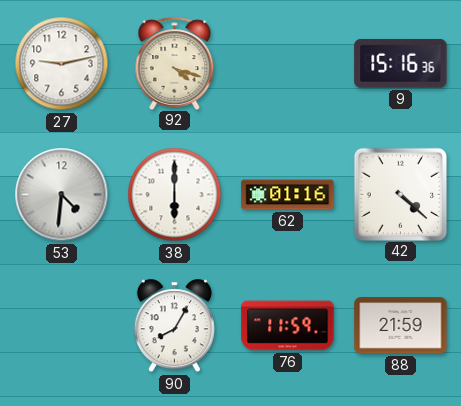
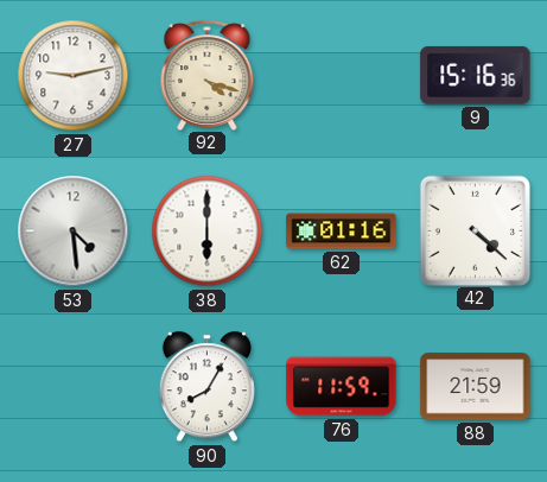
53: 4:31 -> 4:29 (74, 232)
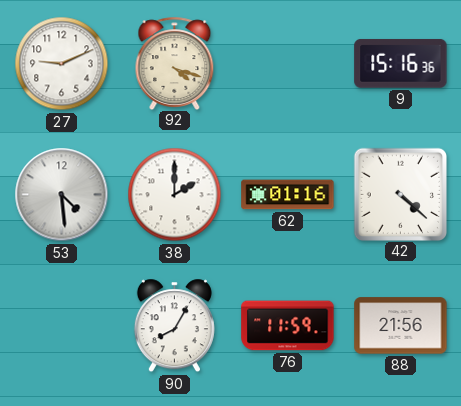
27: 9:13 -> 9:11 (62, 64)
38: 6:00 -> 2:00 (175, 195)
88: 21:59 -> 21:56 (401, 326)
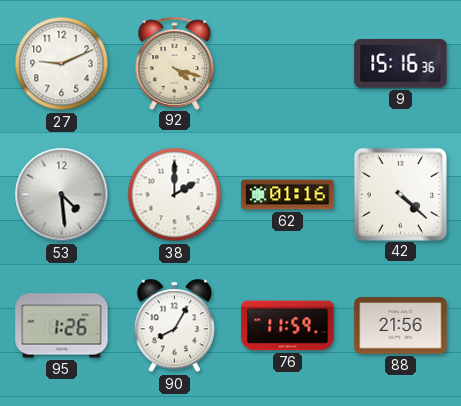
95: none -> 1:26 (62, 326)
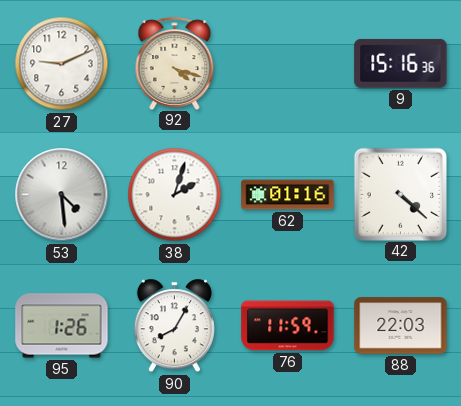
38: 2:00 -> 2:03 (175, 195)
88: 21:56 -> 22:03 (401, 326)
